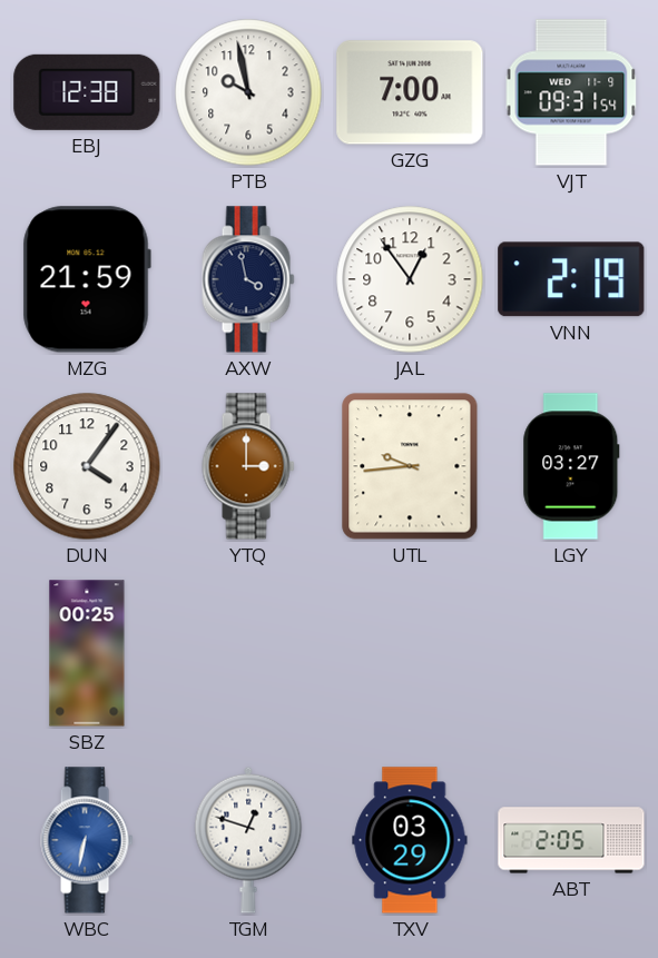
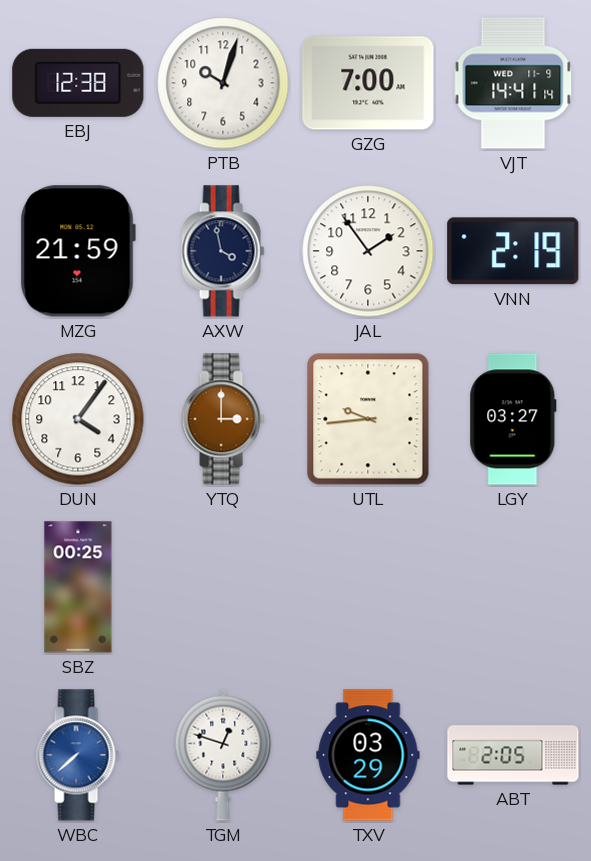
PTB: 9:58 -> 10:03 (223, 83)
VJT: 09:31 -> 14:41 (513, 83)
JAL: 12:54 -> 1:54 (368, 251)
WBC: 6:32 -> 7:38 (78, 755)
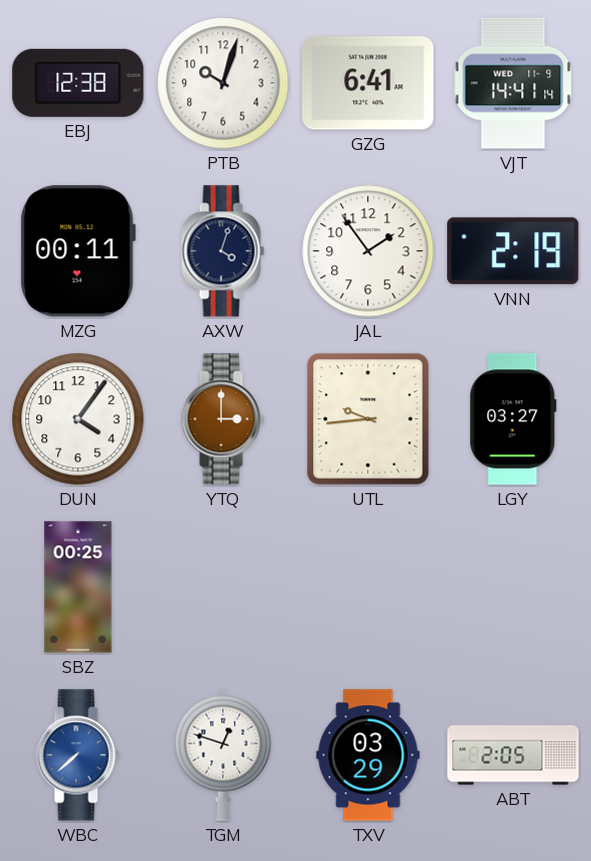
GZG: 7:00 -> 6:41 (368, 83)
MZG: 21:59 -> 00:11 (78, 251)
AXW: 3:58 -> 4:03 (223, 251)
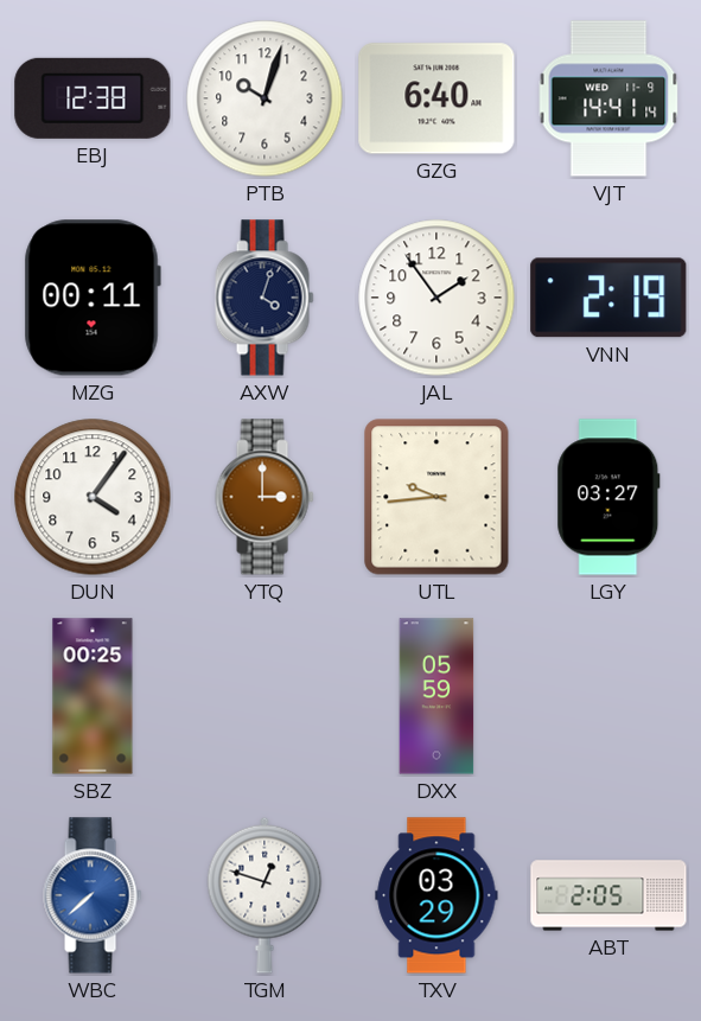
GZG: 6:41 -> 6:40 (436, 98)
DXX: none -> 05:59 (436, 696)
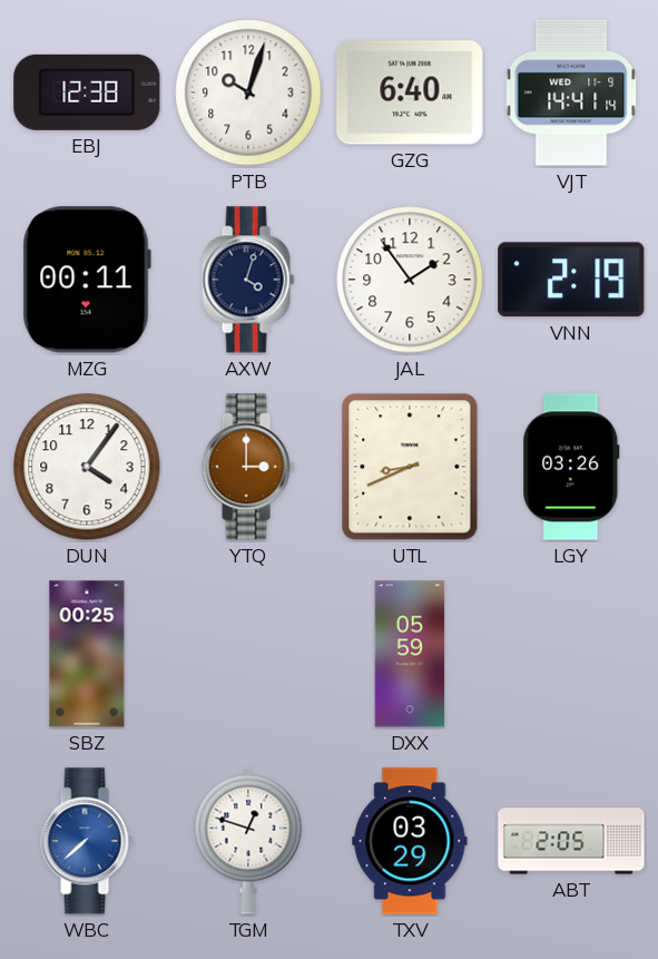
UTL: 9:44 -> 8:41 (410, 467)
LGY: 03:27 -> 03:26 (571, 467)
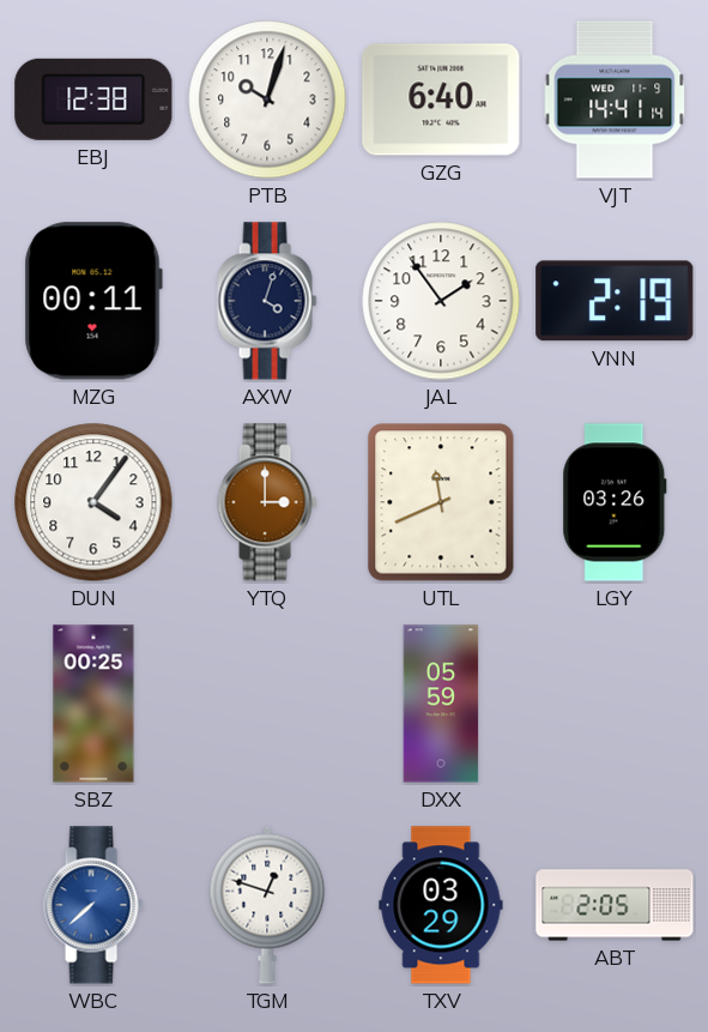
UTL: 8:41 -> 11:41 (441, 502)
